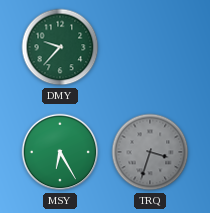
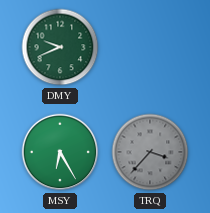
DMY: 9:37 -> 9:41 (60, 47)
TRQ: 3:33 -> 3:37 (150, 152)
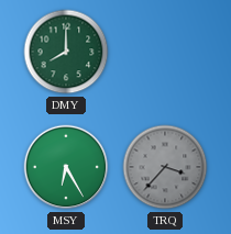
DMY: 9:41 -> 8:00 (66, 52)
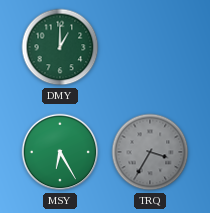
DMY: 8:00 -> 1:00 (60, 47)
TRQ: 3:37 -> 3:35 (150, 152)
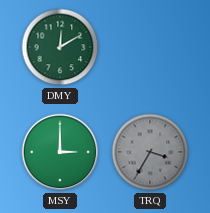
DMY: 1:00 -> 12:10 (60, 47)
MSY: 6:25 -> 3:00 (60, 152)
